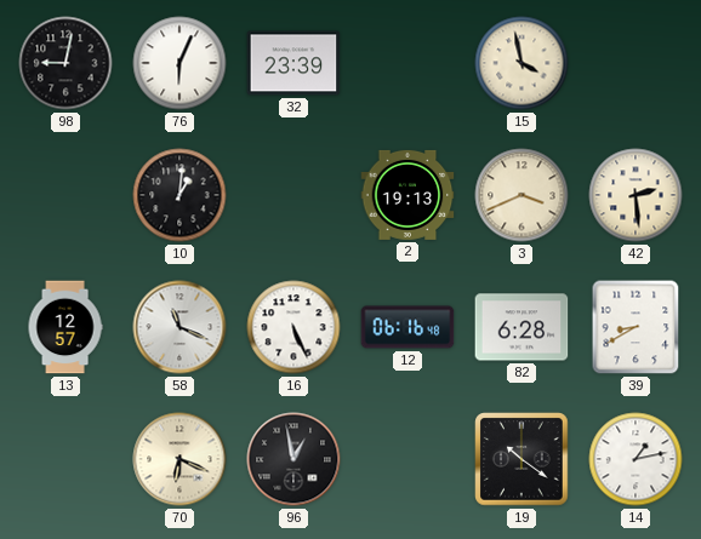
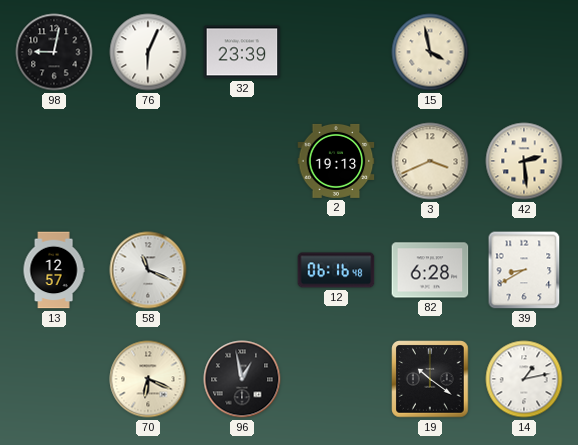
10: 1:01 -> none (179, 195)
16: 5:26 -> none (293, 327)
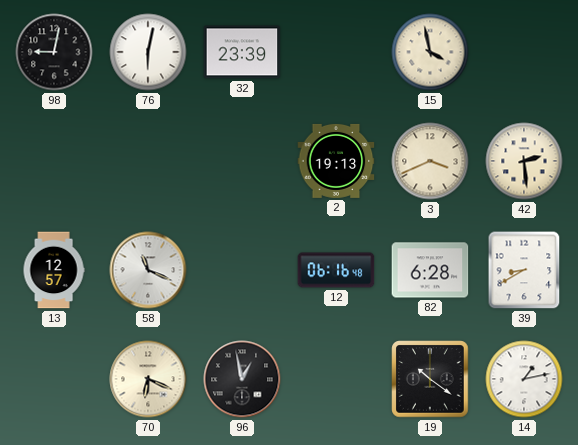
76: 6:04 -> 6:02 (148, 52)
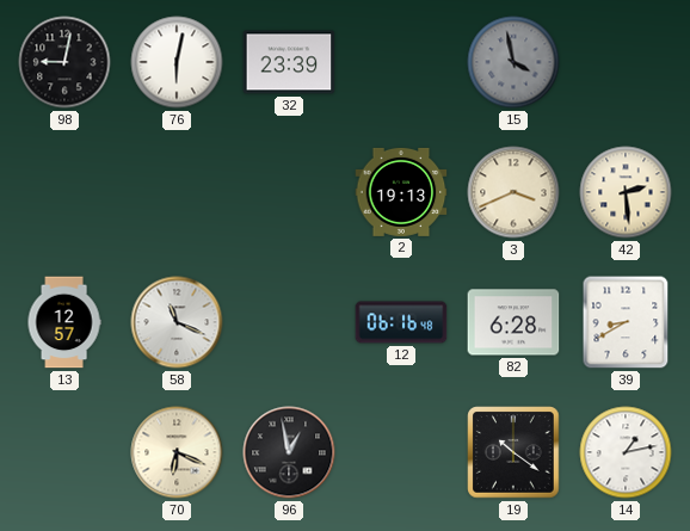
15 dial: cream -> grey (513, 62)
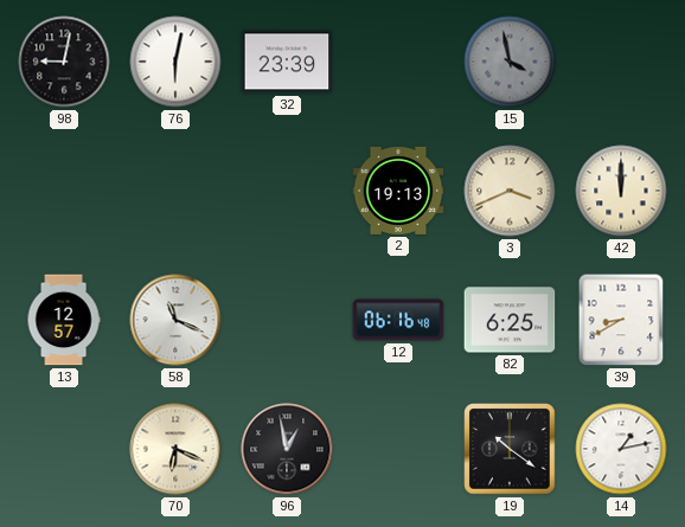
42: 2:29 -> 12:00 (621, 191)
82: 6:28 -> 6:25 (510, 320)
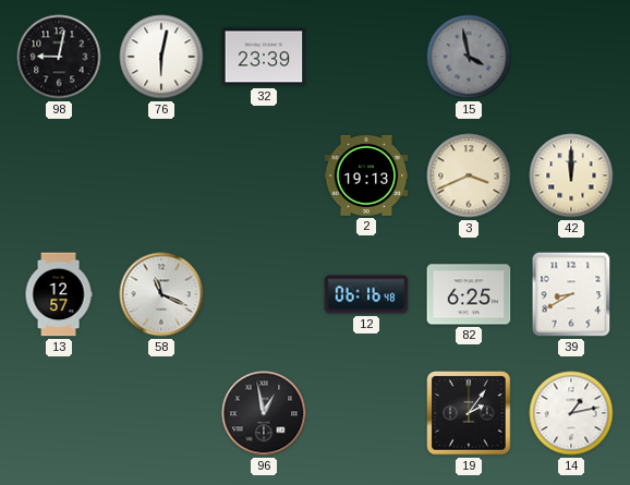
70: 6:19 -> none (175, 449)
19: 10:21 -> 2:06 (469, 413)
